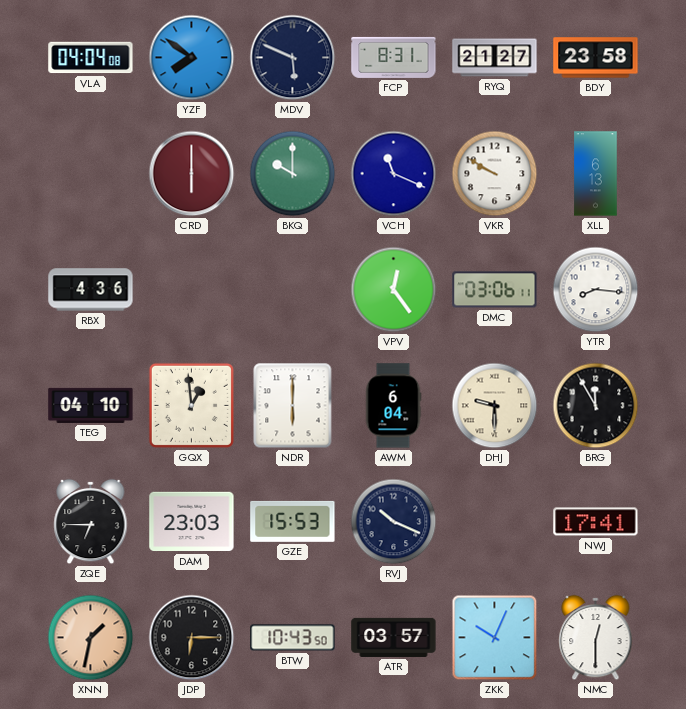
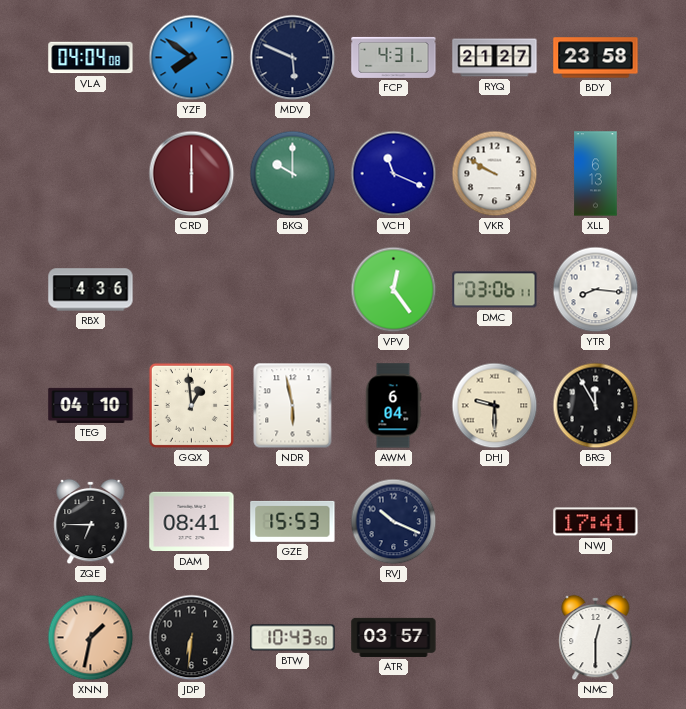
FCP: 8:31 -> 4:31 (394, 57)
NDR: 6:00 -> 5:58 (293, 406)
DAM: 23:03 -> 08:41 (192, 522)
JDP: 6:15 -> 6:31 (192, 638)
ZKK: 10:04 -> none (495, 638)
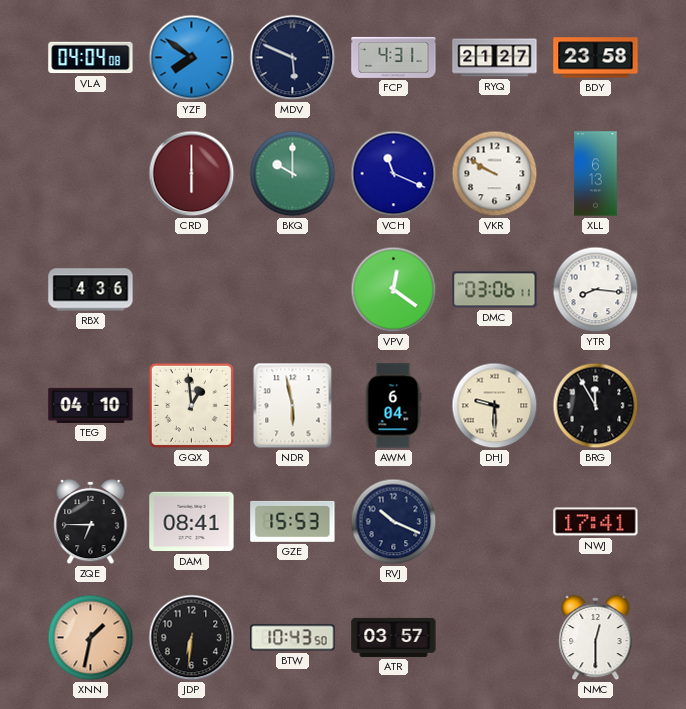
VPV: 12:24 -> 12:21 (394, 290)
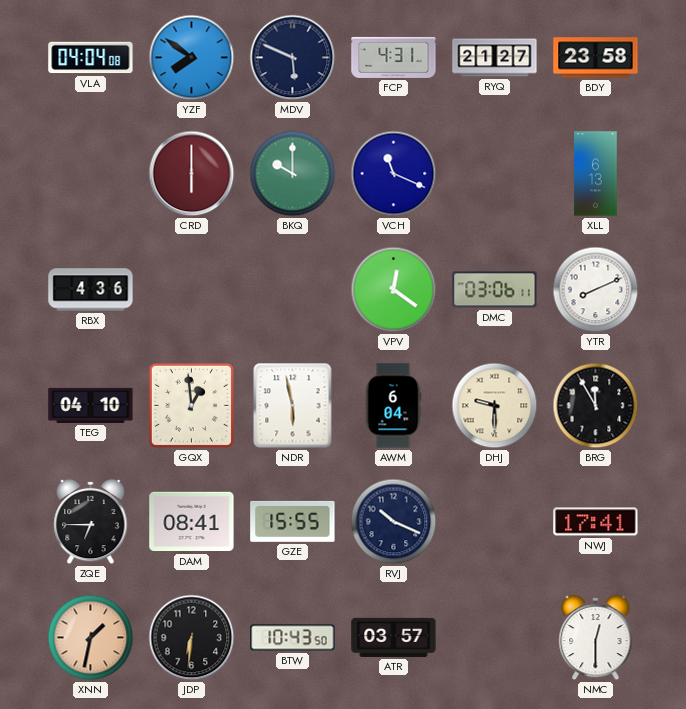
VKR: 9:50 -> none (495, 174)
YTR: 8:16 -> 8:11 (596, 290)
GZE: 15:53 -> 15:55 (293, 521)
